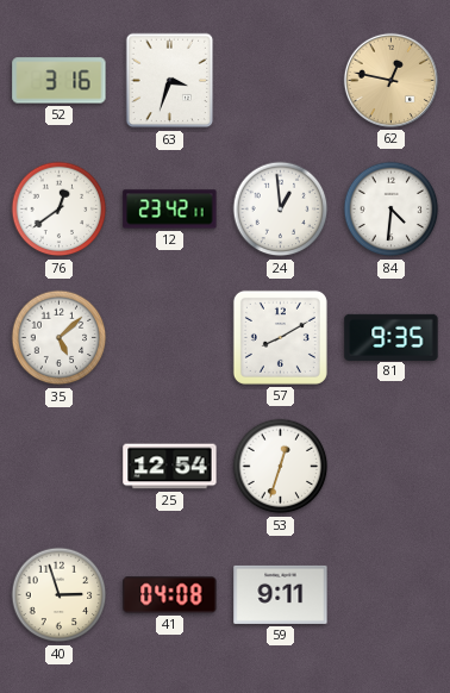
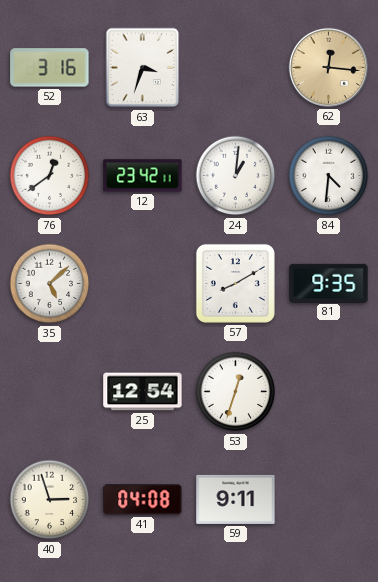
62: 12:47 -> 12:16 (328, 67)
24: 12:59 -> 1:01 (236, 176)
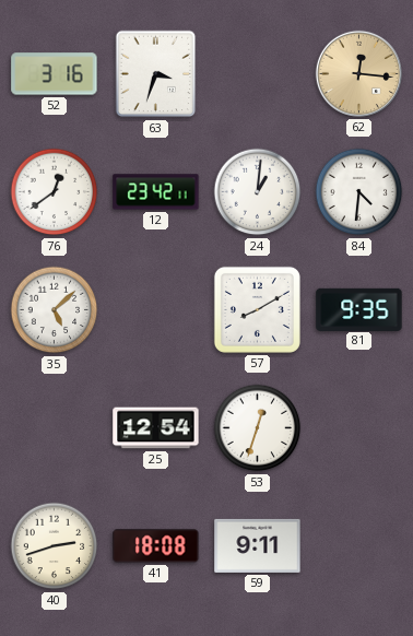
40: 2:57 -> 2:42 (55, 546)
41: 04:08 -> 18:08 (156, 546)
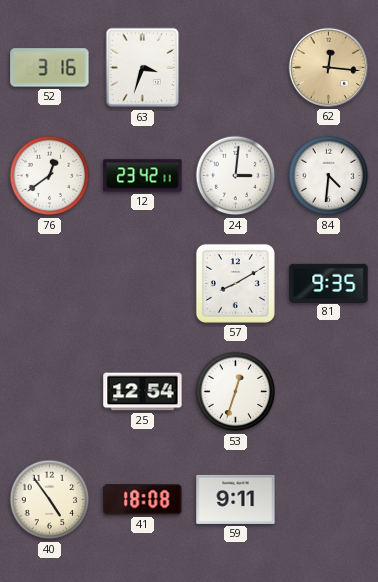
24: 1:01 -> 3:01 (236, 176)
35: 5:08 -> none (55, 310)
40: 2:42 -> 4:54 (50, 500)
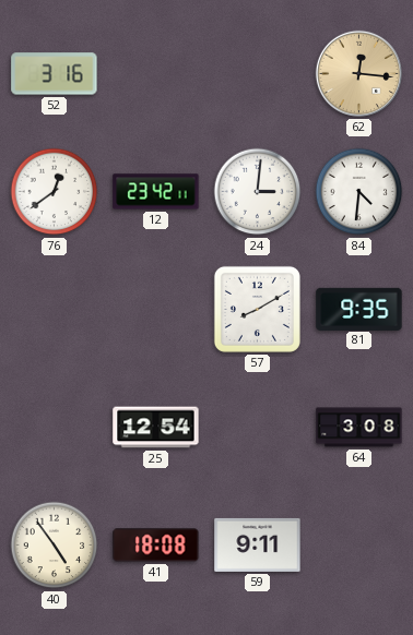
63: 3:33 -> none (143, 68)
53: 12:33 -> none (236, 392)
64: none -> 3:08 (359, 428)
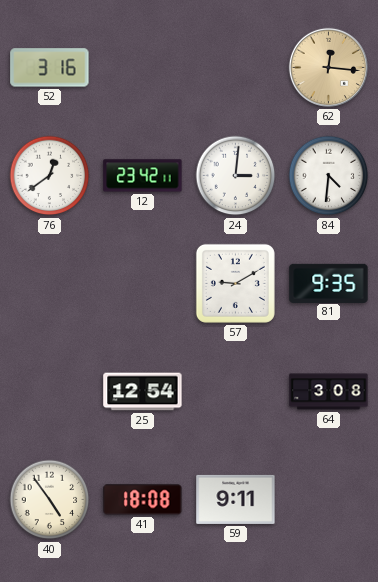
57: 8:10 -> 9:10 (235, 283)
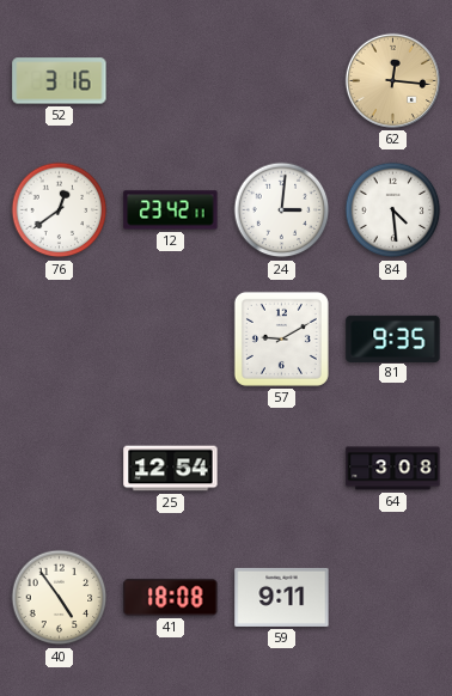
84: 4:31 -> 4:29 (393, 210)
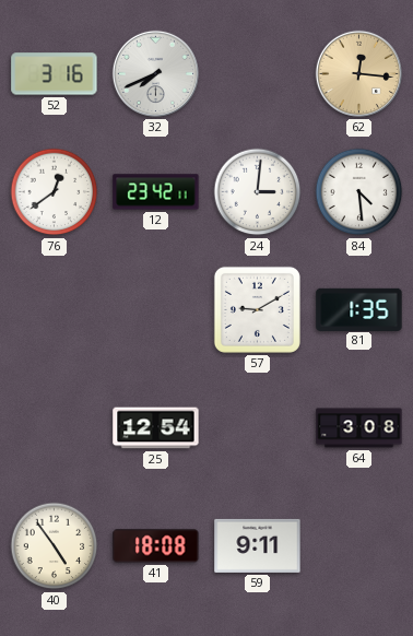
32: none -> 7:41 (155, 73)
81: 9:35 -> 1:35 (359, 309)
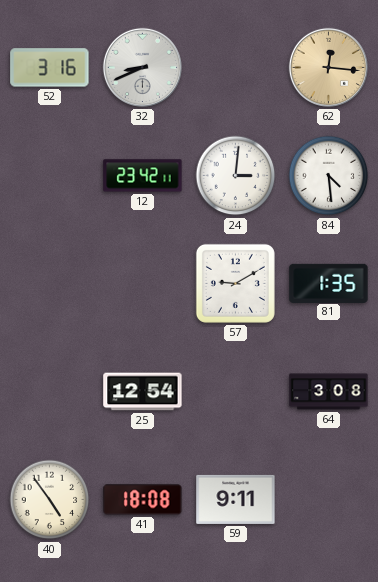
32: 7:41 -> 8:41 (142, 67)
76: 12:39 -> none (55, 192)
